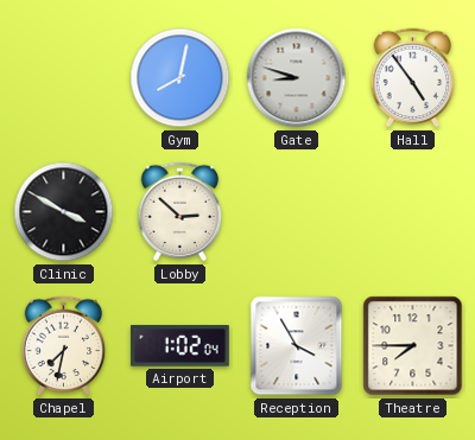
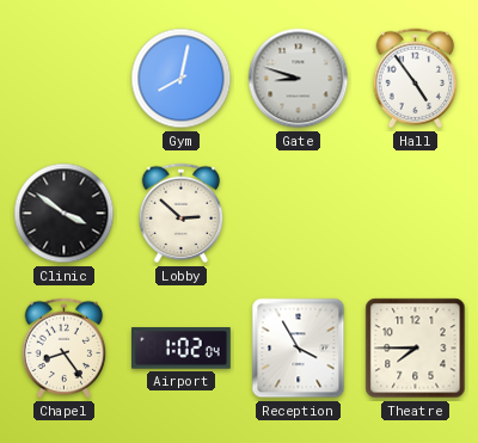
Clinic: 3:50 -> 3:51 (65, 214)
Chapel: 7:32 -> 8:24 (65, 349)
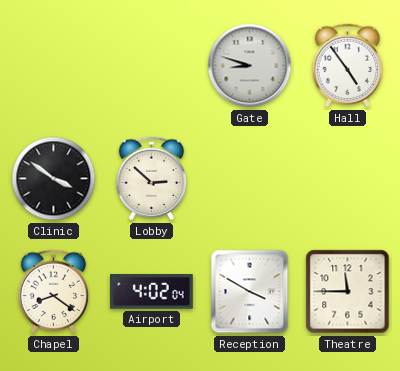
Gym: 8:02 -> none (182, 79)
Chapel: 8:24 -> 8:21 (54, 292)
Airport: 1:02 -> 4:02 (151, 292)
Reception: 3:55 -> 3:50 (250, 292)
Theatre: 7:45 -> 11:45 (348, 292)
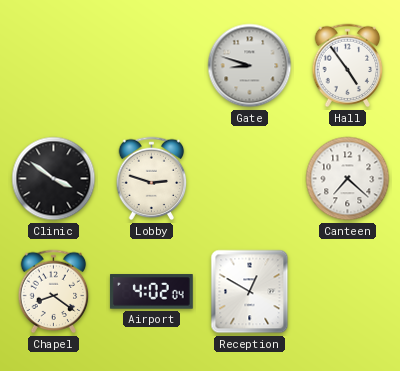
Lobby: 2:52 -> 2:48 (152, 179)
Canteen: none -> 7:22 (348, 179)
Reception: 3:50 -> 12:50 (250, 292)
Theatre: 11:45 -> none (348, 292)
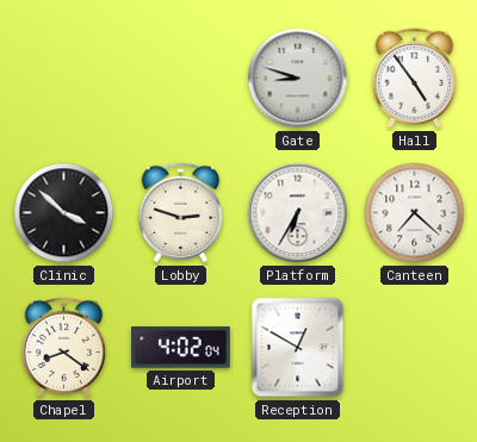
Clinic: 3:51 -> 3:52 (64, 213)
Platform: none -> 6:35 (298, 213)
